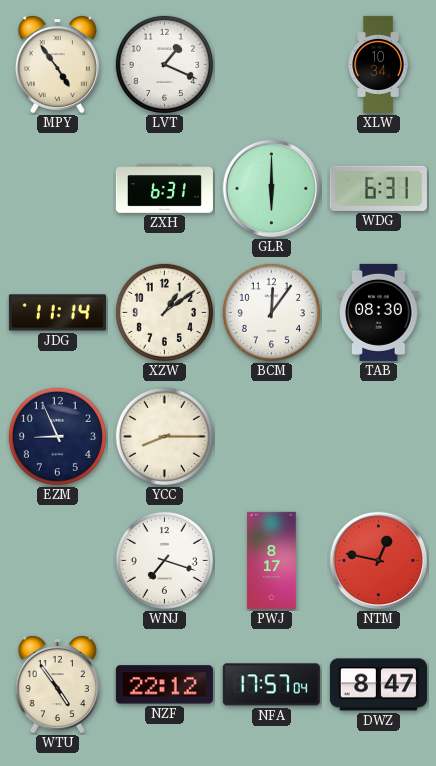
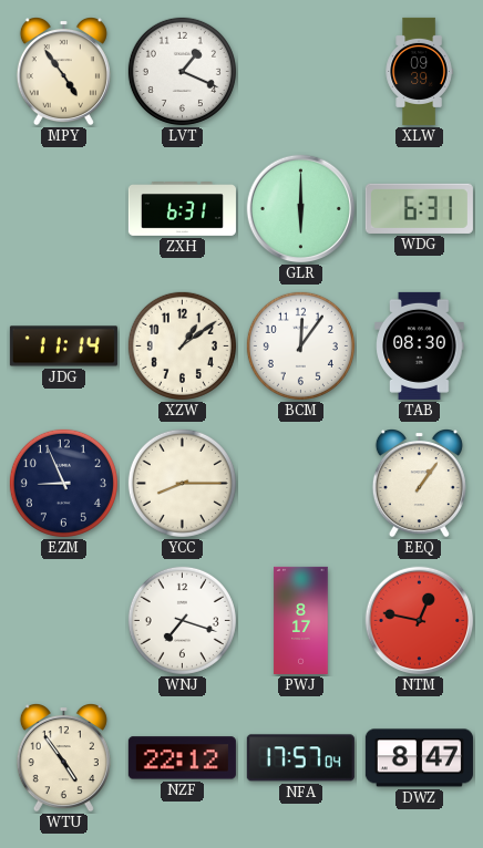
XLW: 10:34 -> 09:39 (419, 71)
EEQ: none -> 1:06 (419, 484)
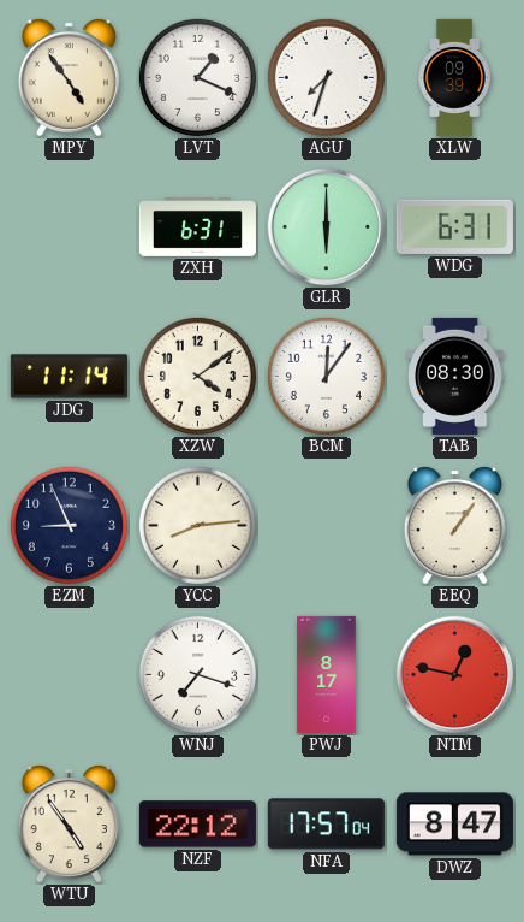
AGU: none -> 7:33 (326, 77)
XZW: 1:09 -> 4:09 (197, 376)
YCC: 8:15 -> 8:14 (197, 525)
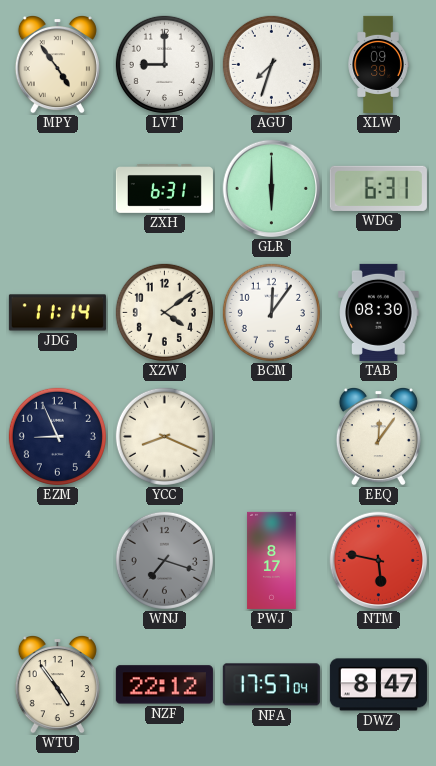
LVT: 1:19 -> 9:00 (164, 64)
YCC: 8:14 -> 8:19 (164, 436)
EEQ: 1:06 -> 12:06 (378, 437)
WNJ dial: white -> grey (164, 560)
NTM: 12:47 -> 5:47 (379, 561)
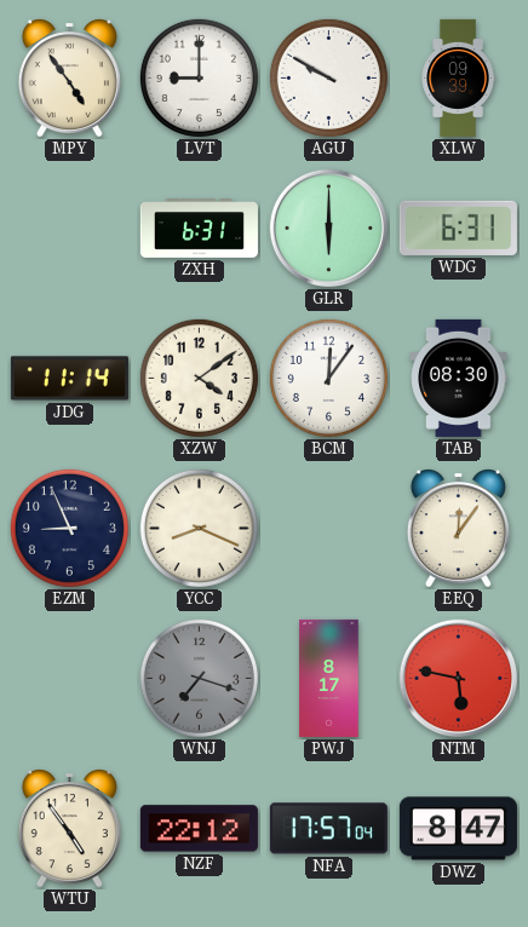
AGU: 7:33 -> 9:50 (328, 77)
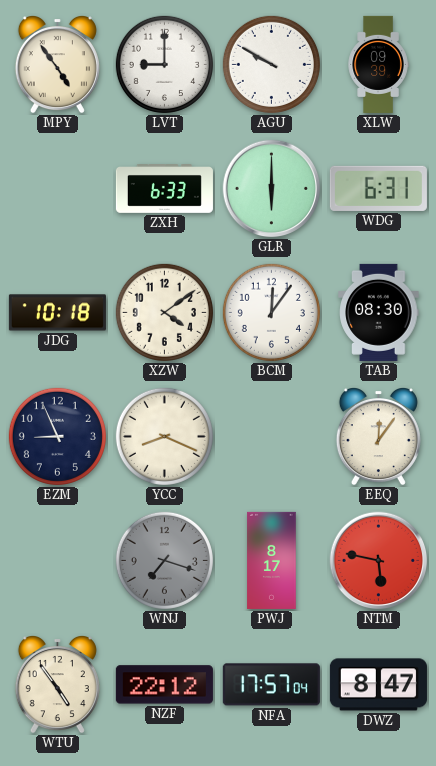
ZXH: 6:31 -> 6:33 (164, 189)
JDG: 11:14 -> 10:18 (57, 313)
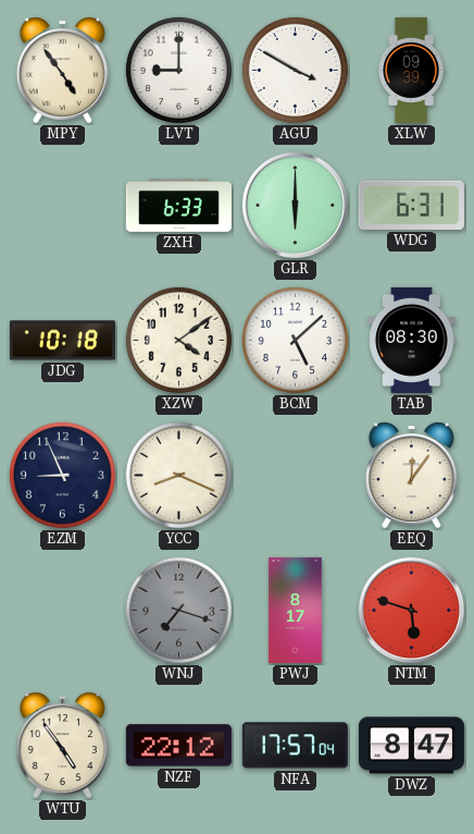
AGU: 9:50 -> 3:50 (295, 70)
BCM: 12:06 -> 5:08 (295, 340)
NTM: 5:47 -> 5:48 (412, 611)
